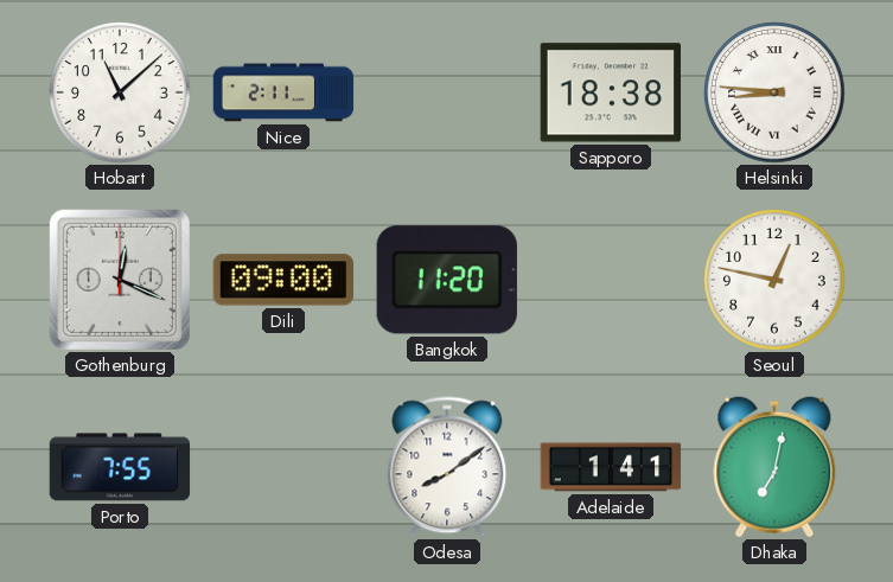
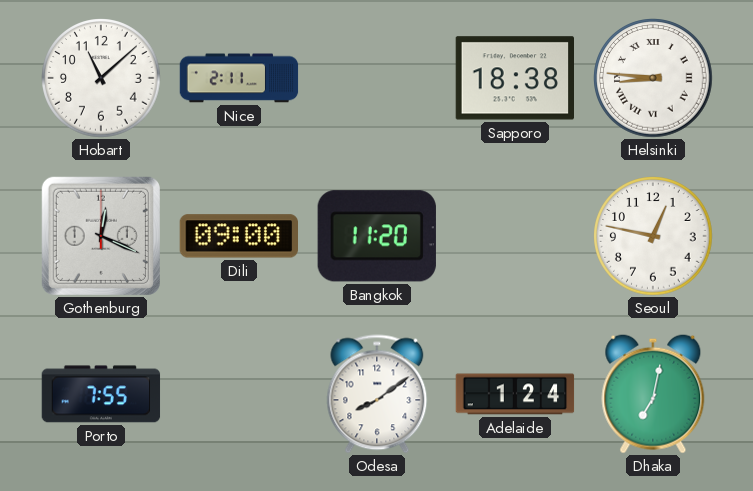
Adelaide: 1:41 -> 1:24 (515, 394)
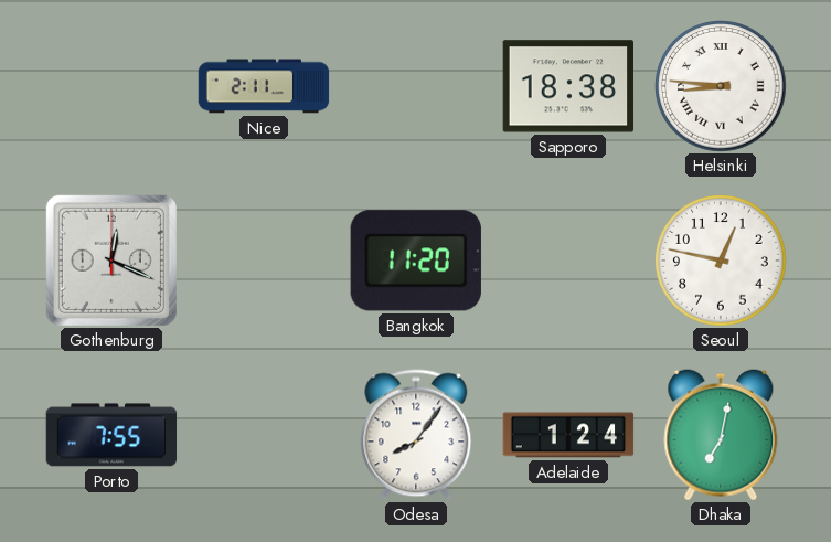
Hobart: 11:08 -> none (101, 78)
Dili: 09:00 -> none (238, 236)
Odesa: 8:09 -> 8:06 (416, 435)
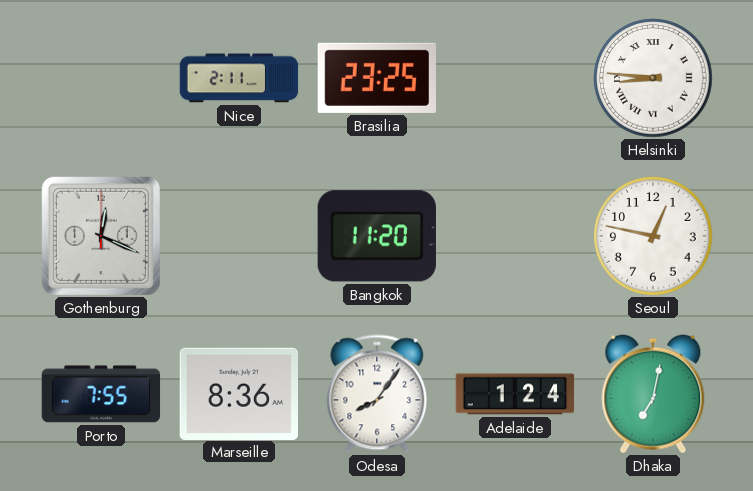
Brasilia: none -> 23:25 (377, 78)
Sapporo: 18:38 -> none (568, 86)
Marseille: none -> 8:36 (239, 393)
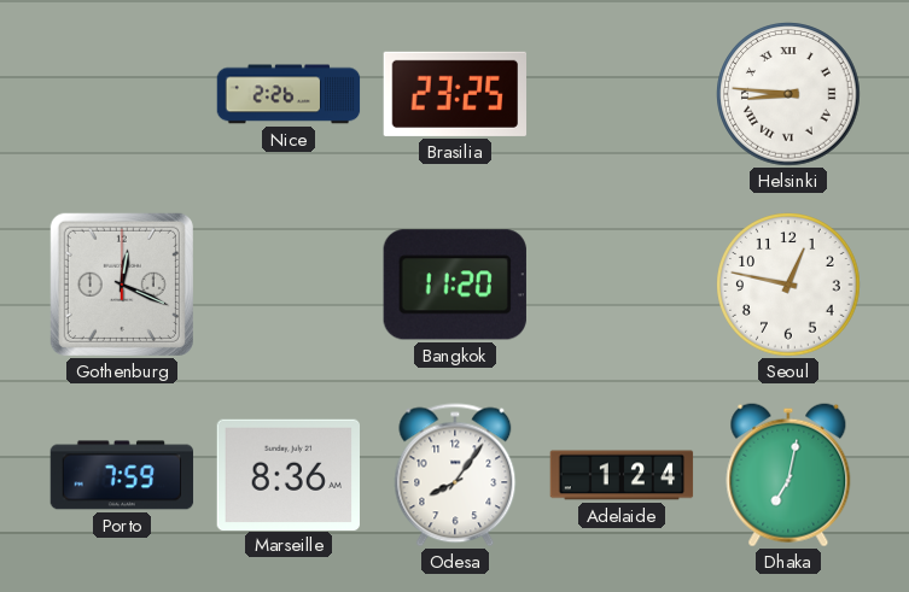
Nice: 2:11 -> 2:26 (289, 94)
Porto: 7:55 -> 7:59 (122, 475)
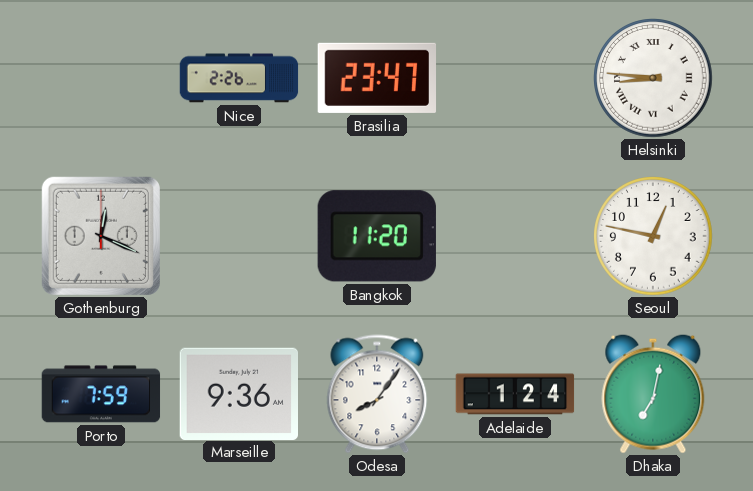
Brasilia: 23:25 -> 23:47 (377, 78)
Marseille: 8:36 -> 9:36 (239, 393)
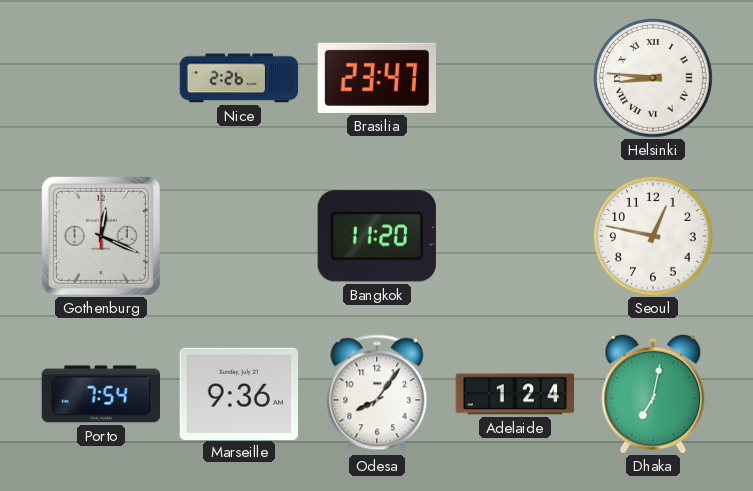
Porto: 7:59 -> 7:54 (101, 394)
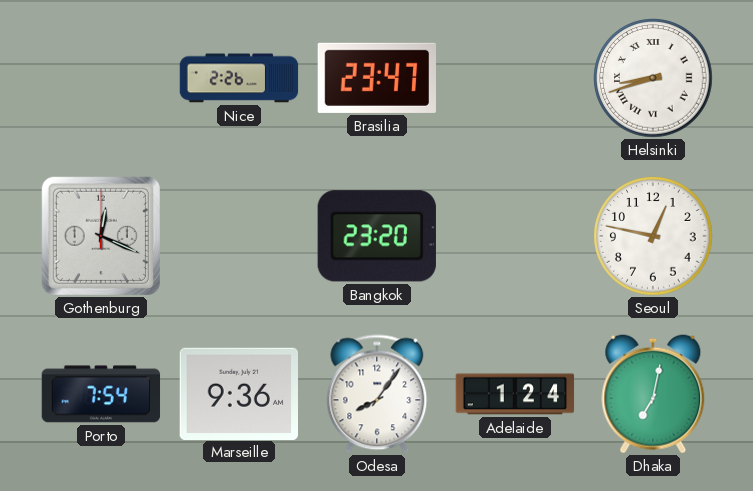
Helsinki: 8:46 -> 8:42 (653, 78)
Bangkok: 11:20 -> 23:20 (377, 236)
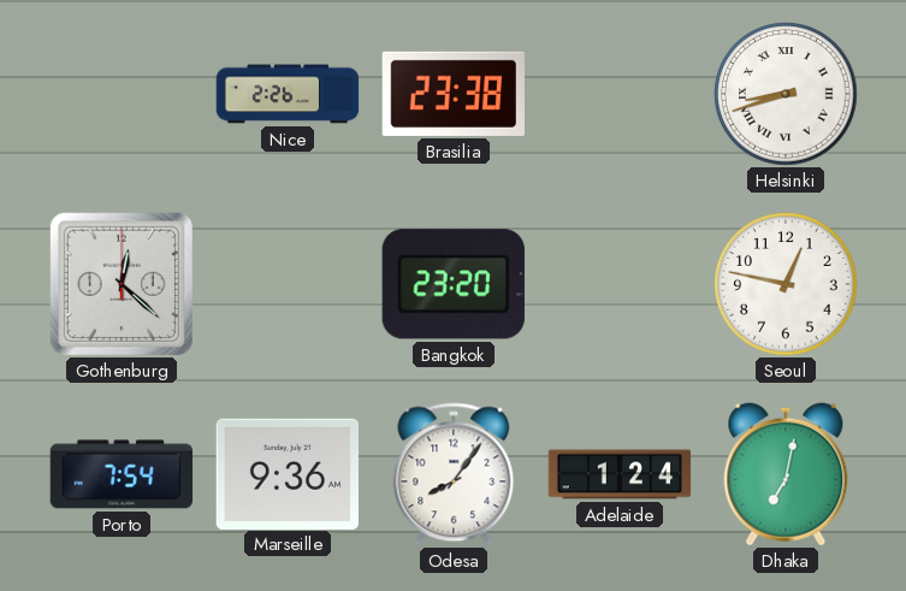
Brasilia: 23:47 -> 23:38 (454, 94)
Gothenburg: 12:19 -> 12:22 (122, 284)
